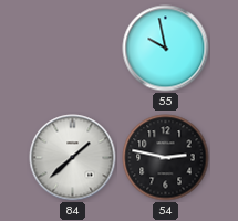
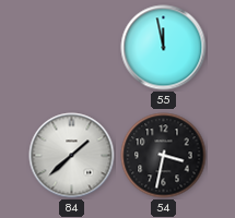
55: 9:58 -> 11:58 (164, 48)
54: 2:47 -> 3:32 (164, 156)
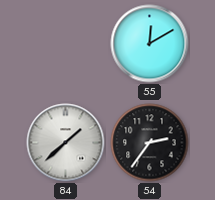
55: 11:58 -> 12:10 (150, 44)
54: 3:32 -> 2:36 (150, 143)
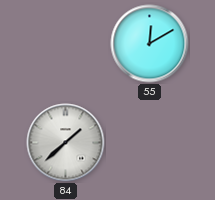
54: 2:36 -> none (150, 143)
